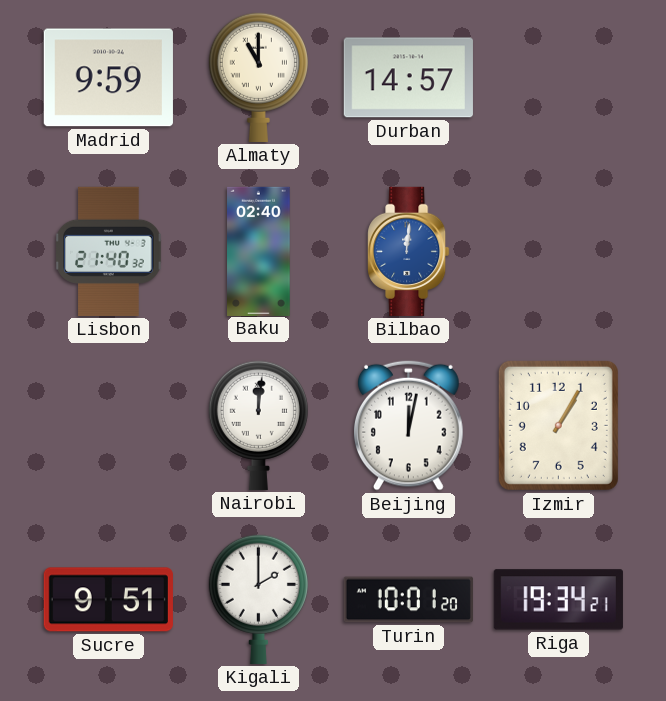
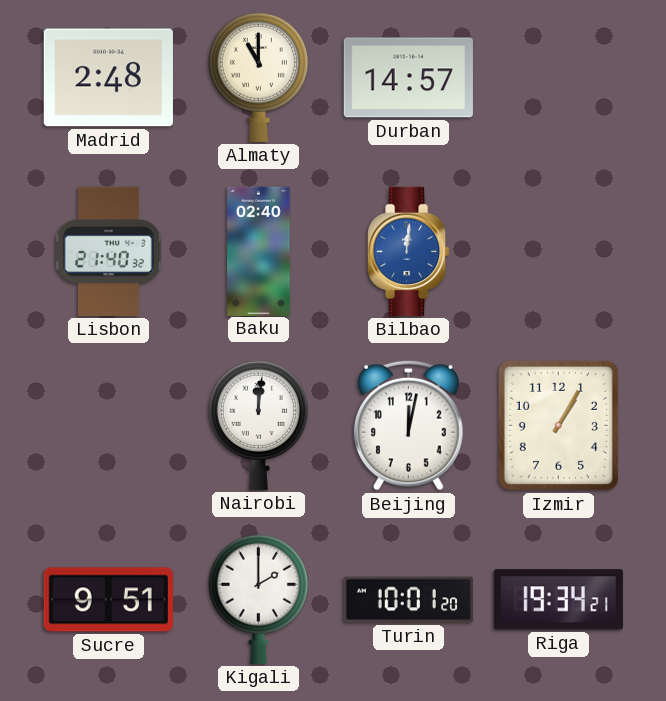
Madrid: 9:59 -> 2:48 (108, 78)
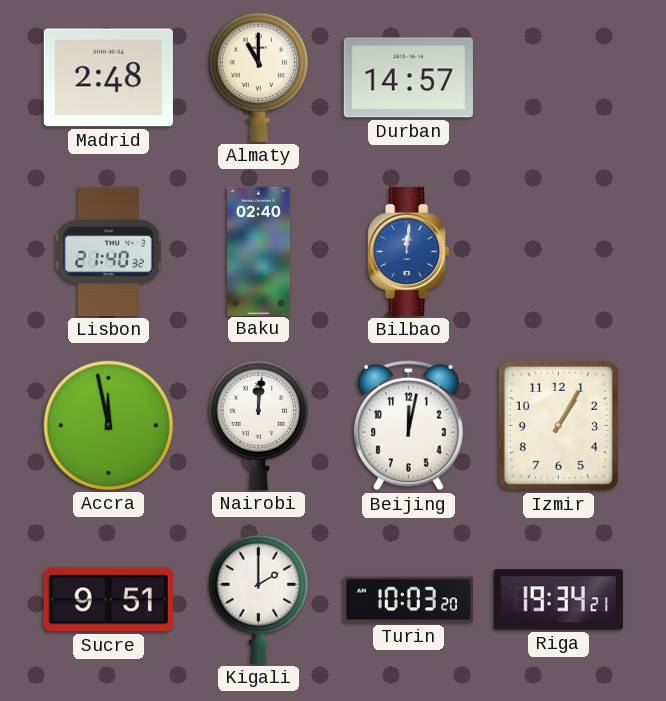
Accra: none -> 11:58 (108, 425)
Turin: 10:01 -> 10:03 (408, 600)
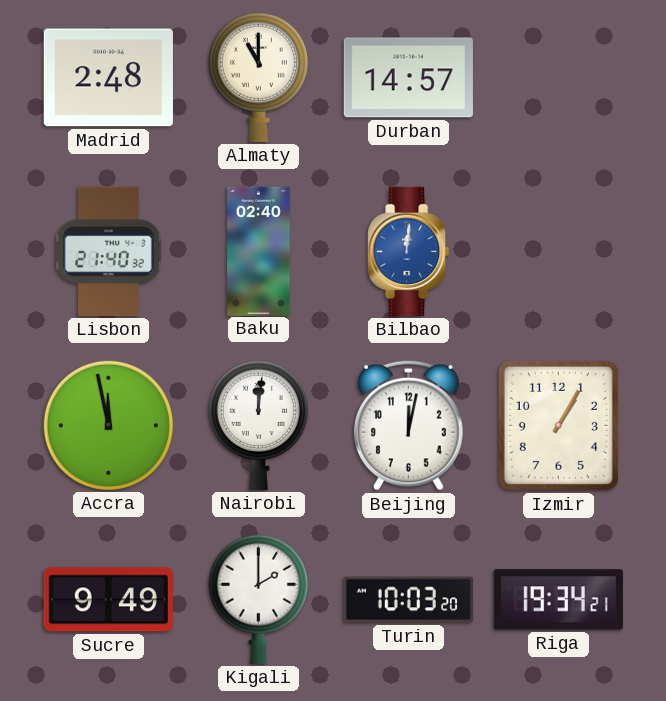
Sucre: 9:51 -> 9:49 (108, 600)
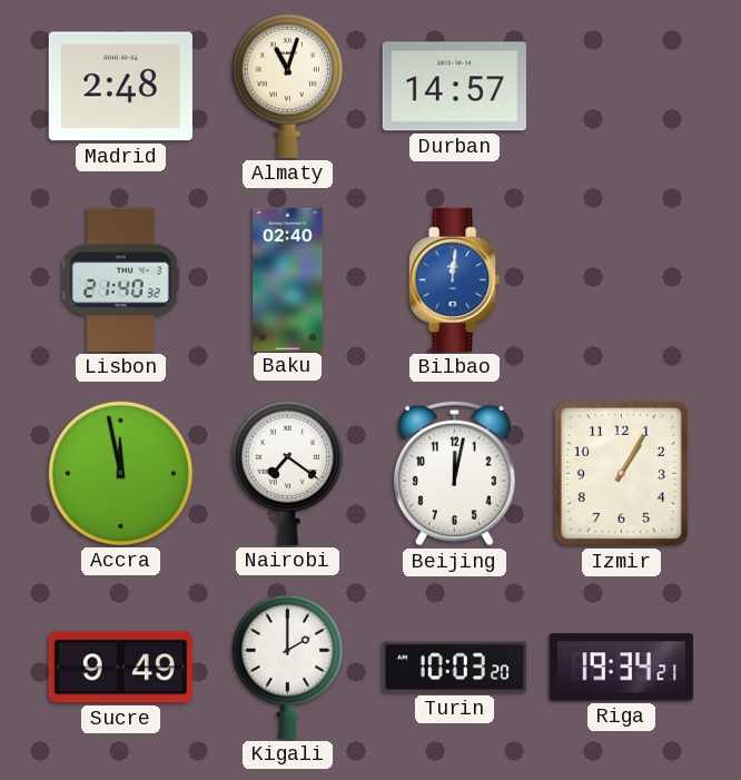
Almaty: 11:00 -> 11:03 (287, 86)
Nairobi: 12:01 -> 7:21 (287, 473)
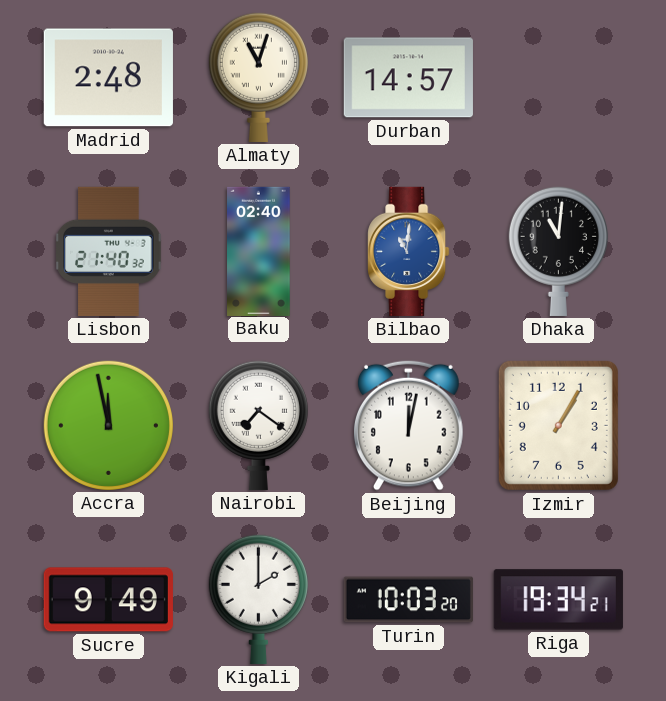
Bilbao: 12:01 -> 11:01 (409, 251)
Dhaka: none -> 11:01 (558, 251)
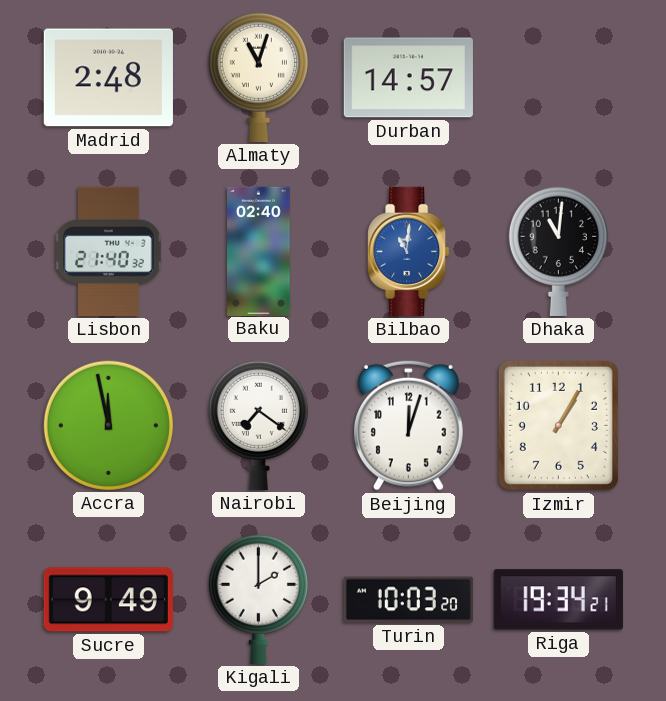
Beijing: 12:02 -> 12:03 (409, 425)
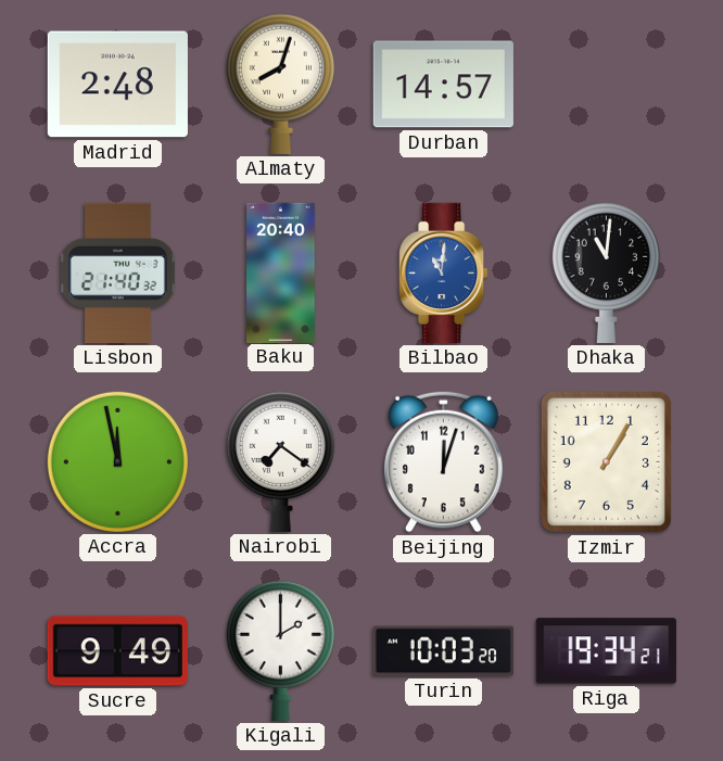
Almaty: 11:03 -> 8:03 (280, 84)
Baku: 02:40 -> 20:40 (281, 272)
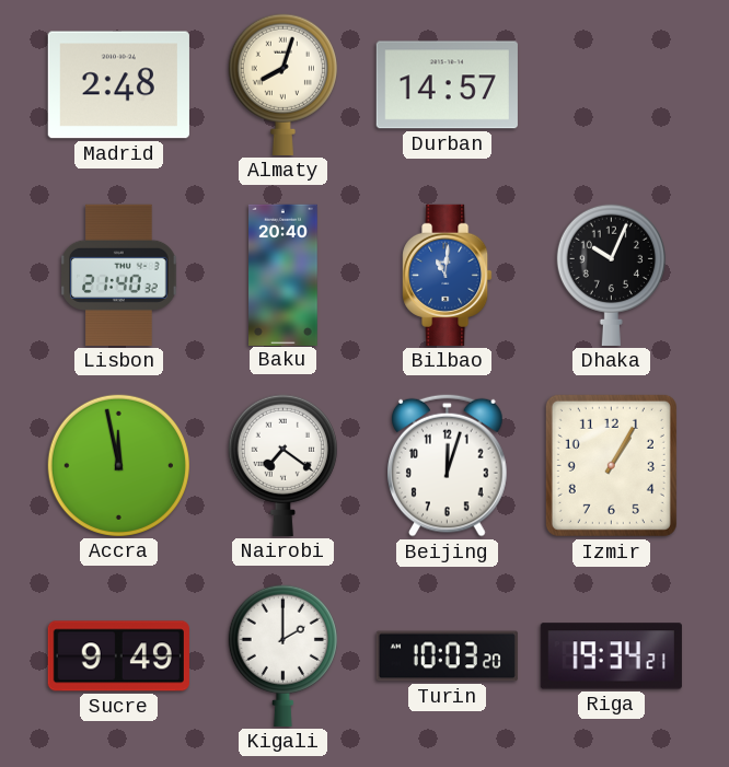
Dhaka: 11:01 -> 10:04 (611, 275)
